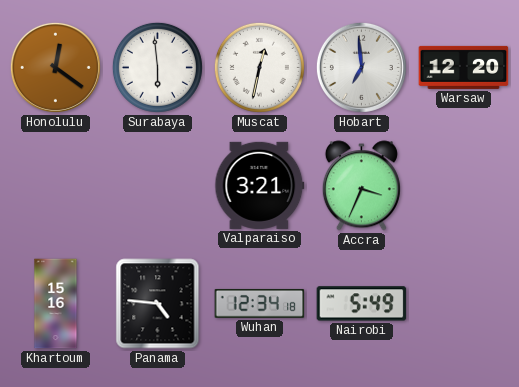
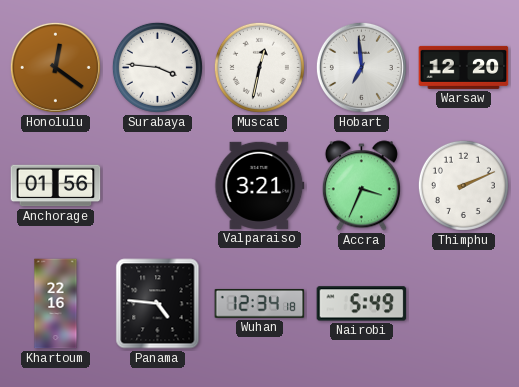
Surabaya: 5:59 -> 3:46 (157, 67)
Anchorage: none -> 01:56 (56, 186)
Thimphu: none -> 2:11 (463, 185)
Khartoum: 15:16 -> 22:16 (56, 304)
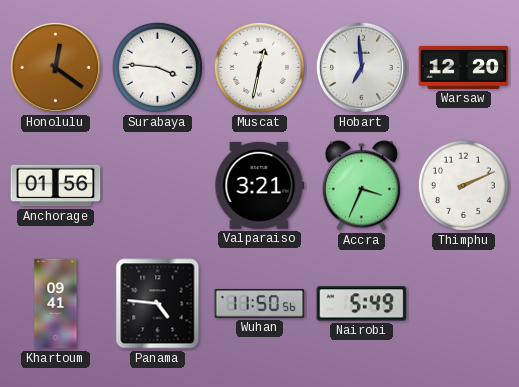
Khartoum: 22:16 -> 09:41 (56, 304)
Wuhan: 12:34 -> 11:50 (260, 303)
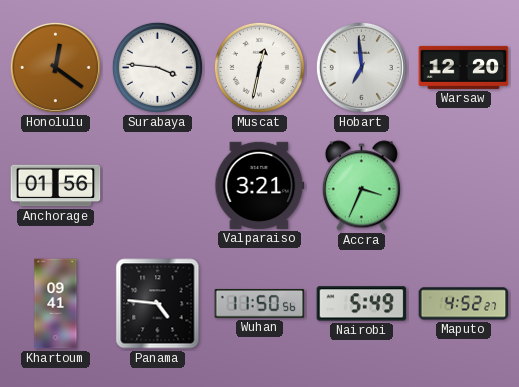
Thimphu: 2:11 -> none (463, 185)
Maputo: none -> 4:52 (464, 304)
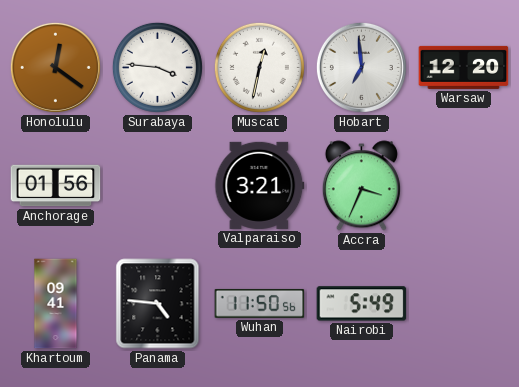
Maputo: 4:52 -> none (464, 304)
